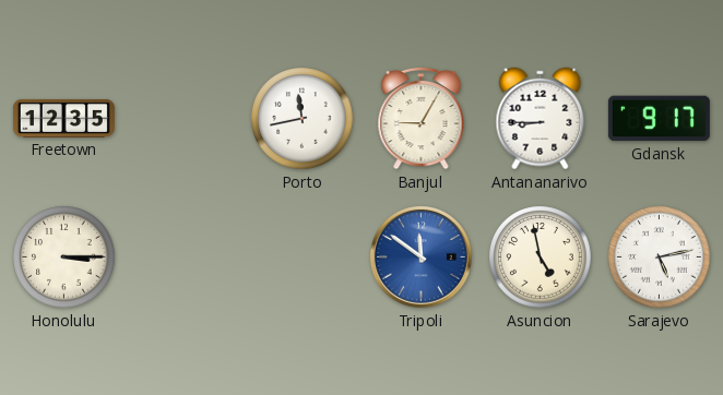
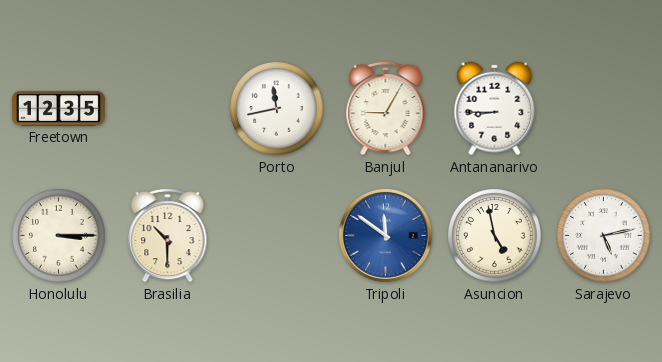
Gdansk: 9:17 -> none (659, 119)
Brasilia: none -> 10:30 (168, 235)
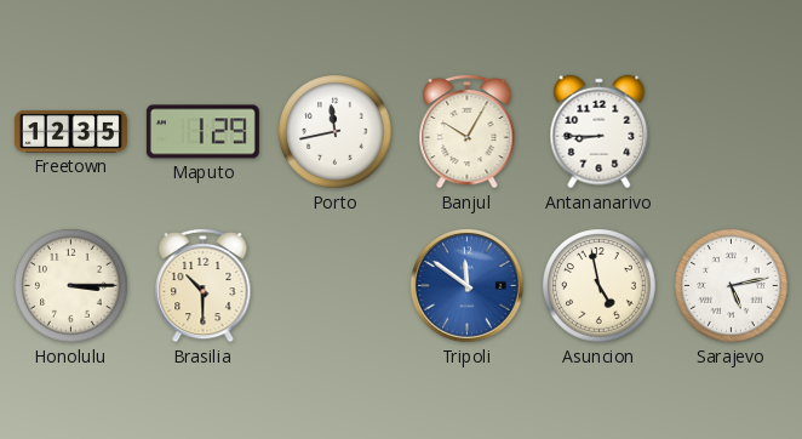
Maputo: none -> 1:29 (202, 132)
Banjul: 9:05 -> 10:05 (468, 131)
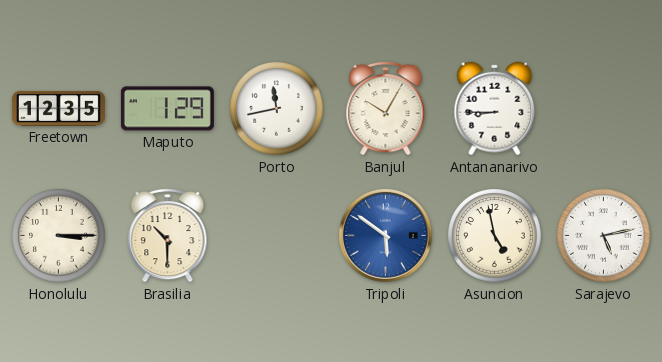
Tripoli: 11:51 -> 5:51 (385, 235)
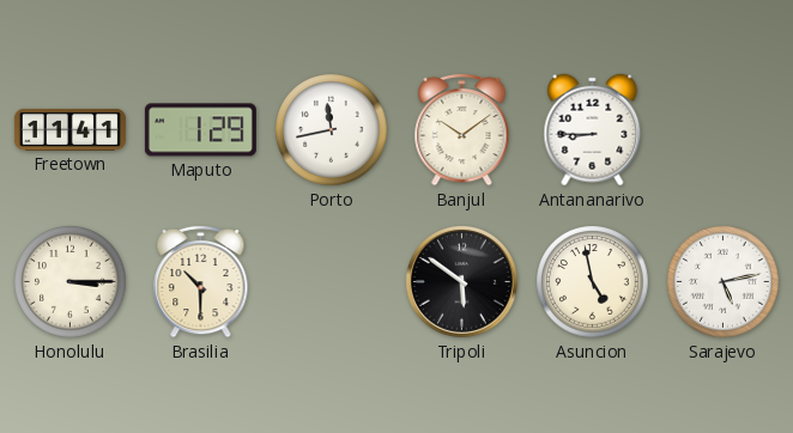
Freetown: 12:35 -> 11:41 (69, 129)
Banjul: 10:05 -> 10:09 (462, 129)
Tripoli dial: blue -> black (461, 281)
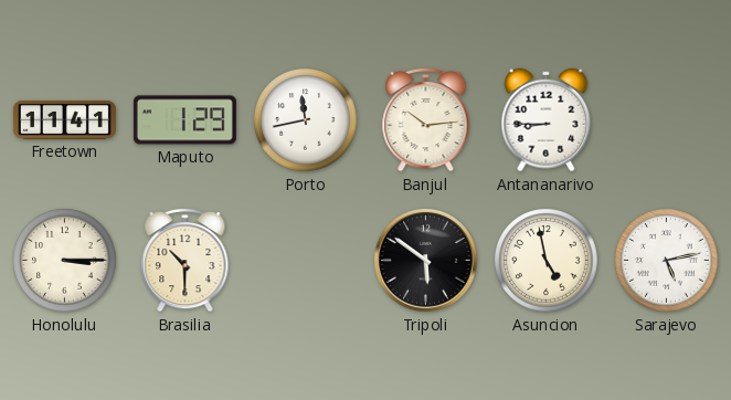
Banjul: 10:09 -> 10:14 (426, 119)
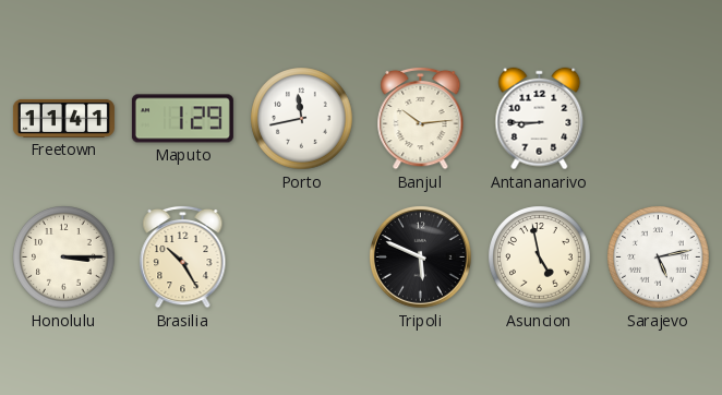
Brasilia: 10:30 -> 10:25 (183, 256)
Tripoli: 5:51 -> 5:49 (420, 256)
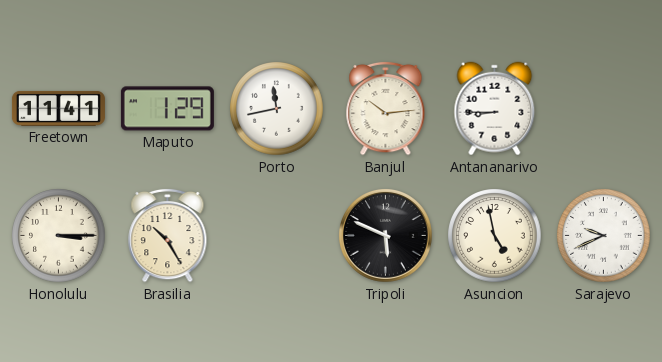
Sarajevo: 5:13 -> 9:41 (604, 236)
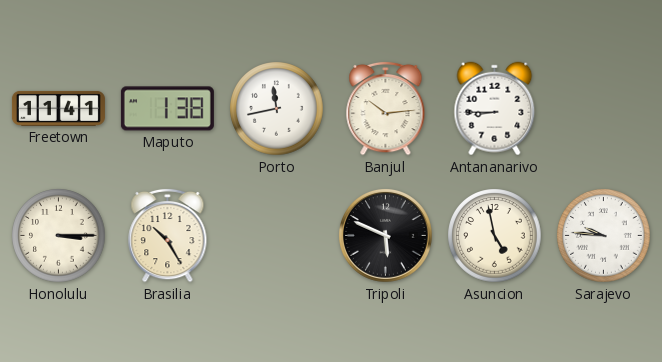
Maputo: 1:29 -> 1:38 (167, 109)
Sarajevo: 9:41 -> 9:46 (604, 236)
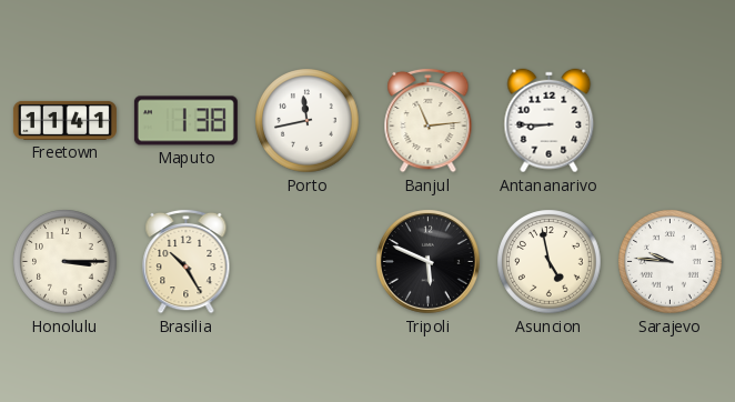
Banjul: 10:14 -> 11:14 (429, 120)
